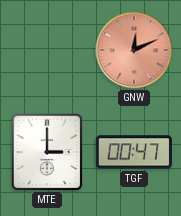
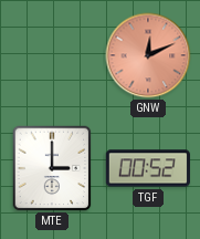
TGF: 00:47 -> 00:52 (148, 168)
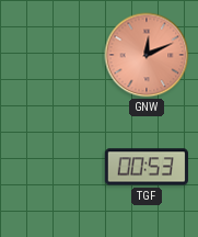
MTE: 3:00 -> none (52, 168)
TGF: 00:52 -> 00:53 (147, 167)
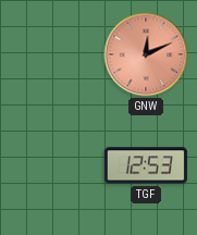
TGF: 00:53 -> 12:53 (146, 165)
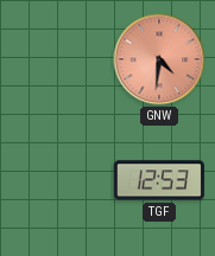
GNW: 12:11 -> 4:31 (159, 59)
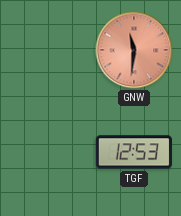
GNW: 4:31 -> 11:31 (134, 50)
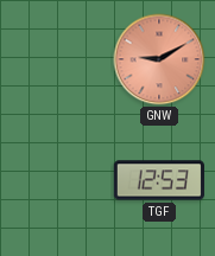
GNW: 11:31 -> 9:10 (159, 59)
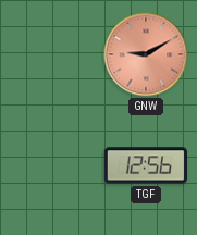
TGF: 12:53 -> 12:56 (146, 165)
